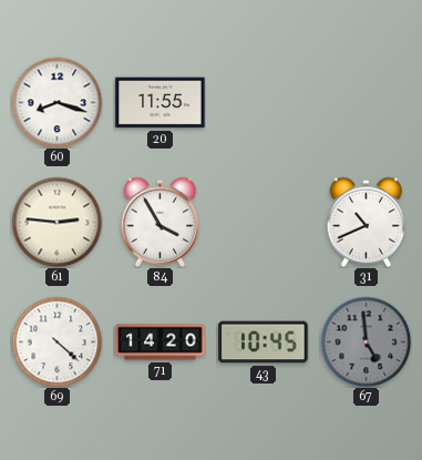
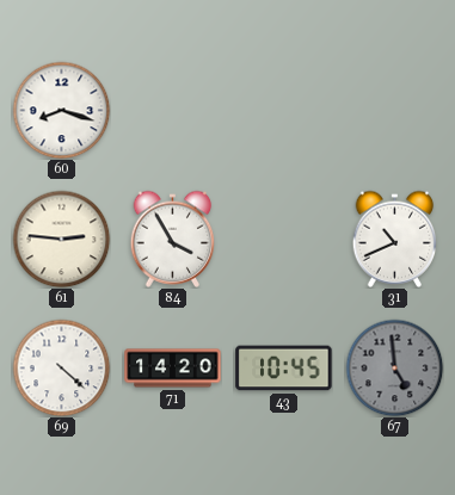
20: 11:55 -> none (161, 103)
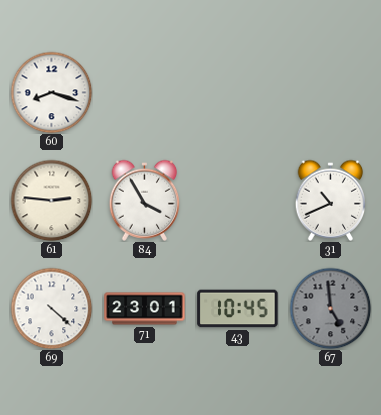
71: 14:20 -> 23:01 (145, 309)
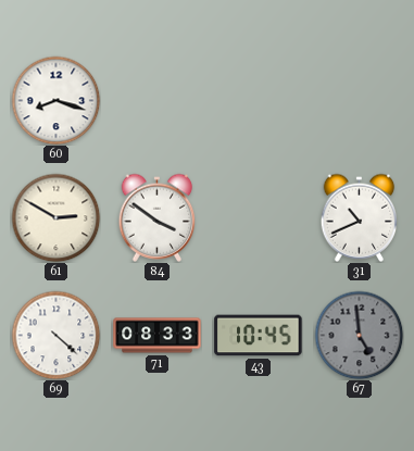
61: 2:46 -> 2:50 (55, 217)
84: 3:55 -> 3:51 (158, 217)
71: 23:01 -> 08:33 (158, 336)
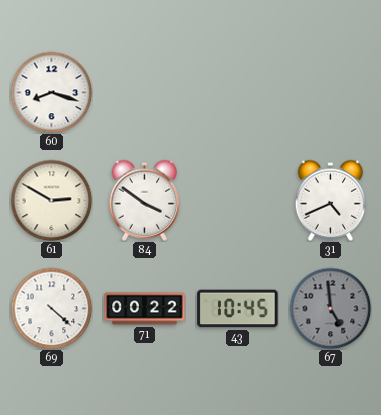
31: 10:41 -> 4:41 (331, 200)
71: 08:33 -> 00:22 (145, 309)
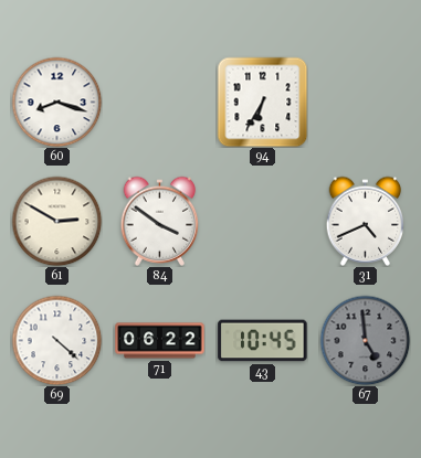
94: none -> 6:35 (262, 102)
71: 00:22 -> 06:22 (160, 341)
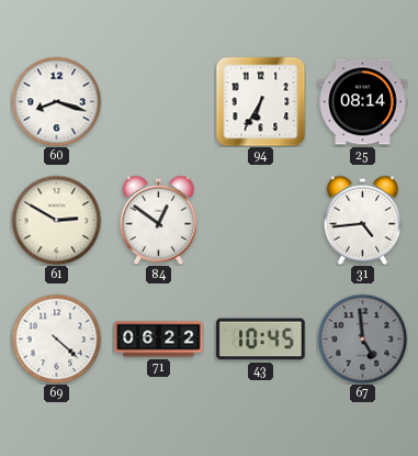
25: none -> 08:14 (363, 102)
84: 3:51 -> 12:51 (159, 220)
31: 4:41 -> 4:44 (363, 220)
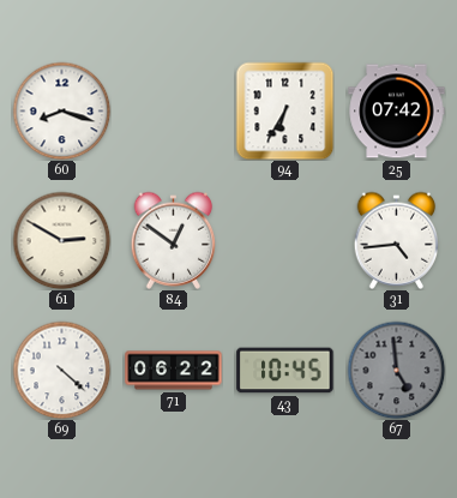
25: 08:14 -> 07:42 (397, 112)
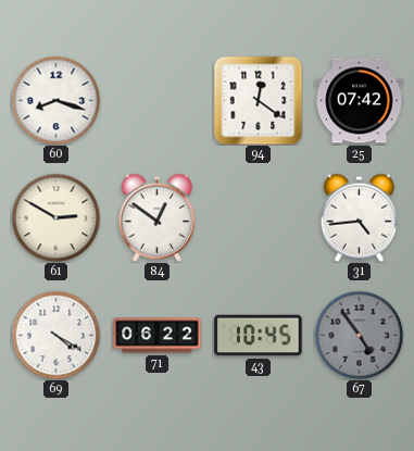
94: 6:35 -> 12:21 (258, 100)
69: 4:22 -> 4:20 (55, 335)
67: 4:59 -> 4:54 (359, 335)
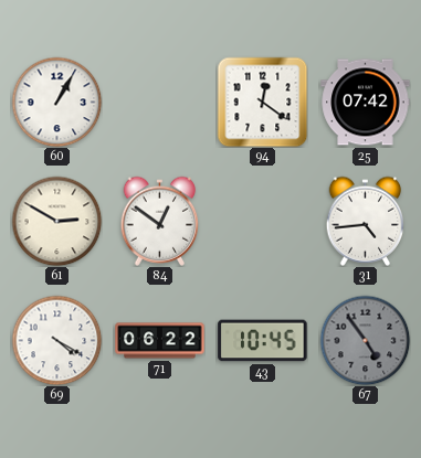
60: 8:18 -> 1:05 (56, 102)
